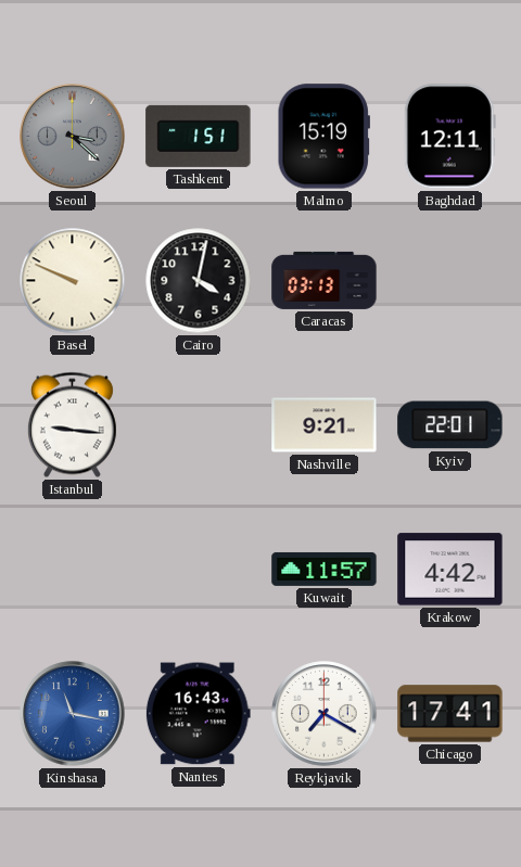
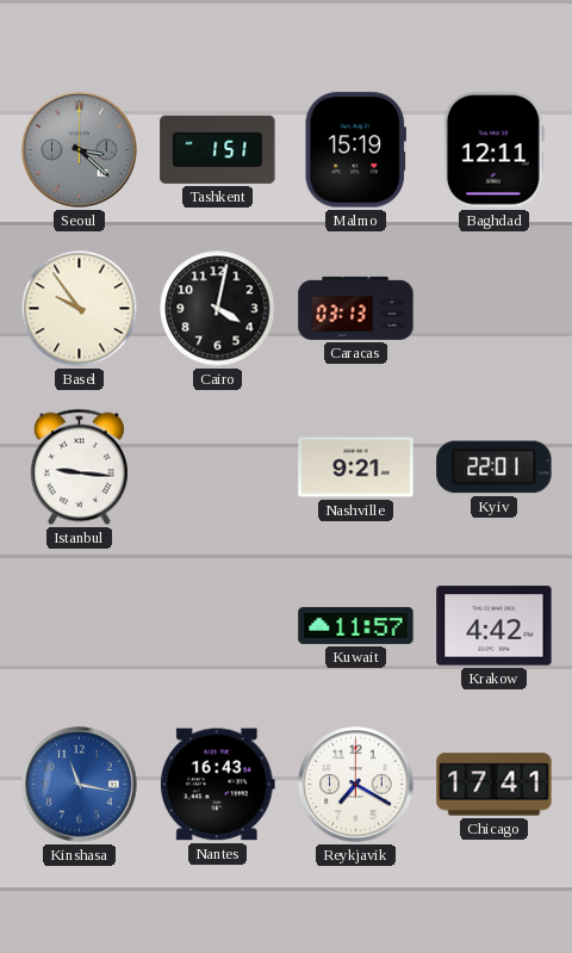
Basel: 9:49 -> 9:54 (80, 309)
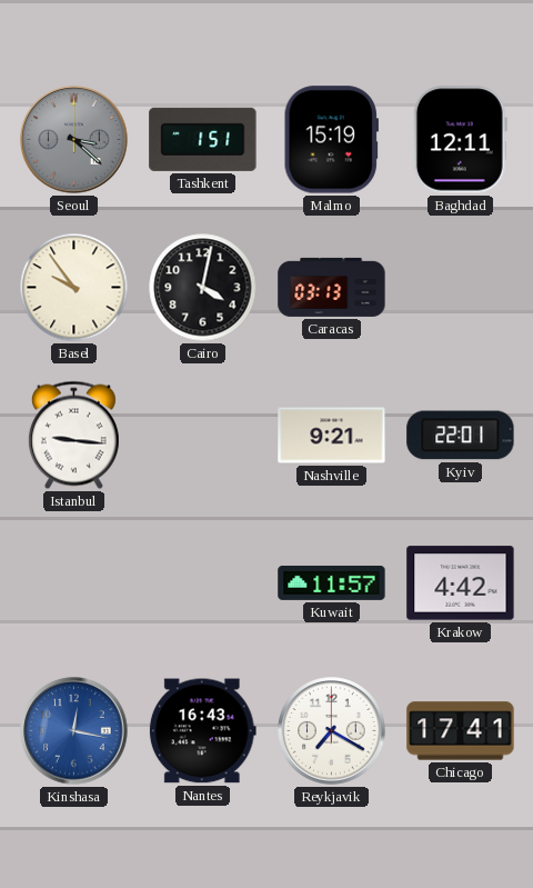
Kinshasa: 11:17 -> 12:17 (74, 731)
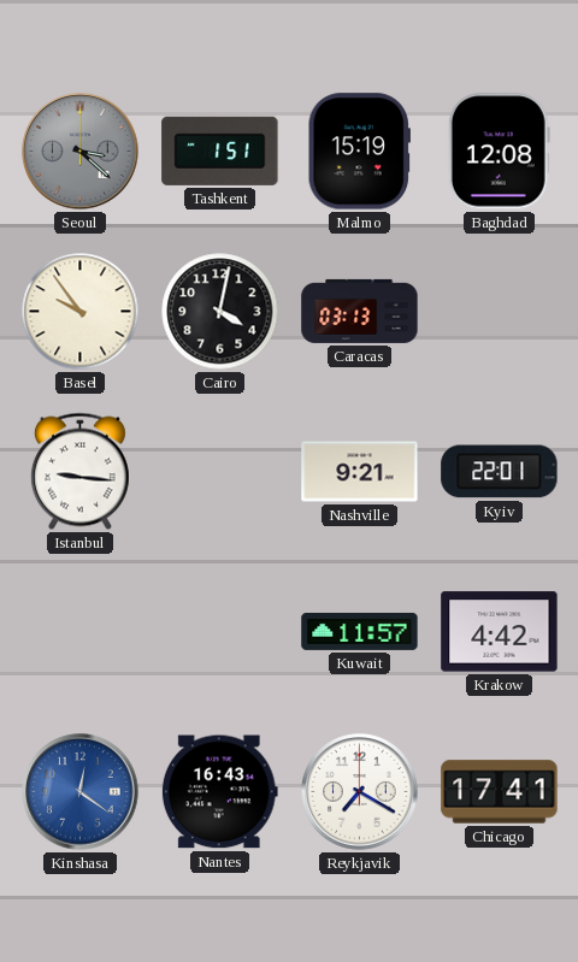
Baghdad: 12:11 -> 12:08 (499, 152)
Kinshasa: 12:17 -> 12:21 (81, 792)
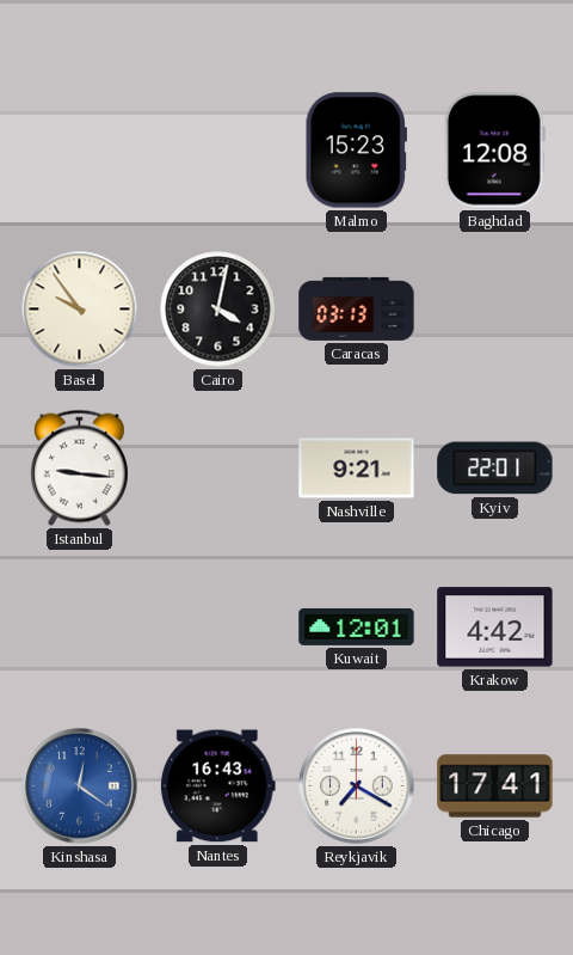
Seoul: 3:22 -> none (81, 152)
Tashkent: 1:51 -> none (220, 151)
Malmo: 15:19 -> 15:23 (356, 151)
Kuwait: 11:57 -> 12:01 (357, 626)
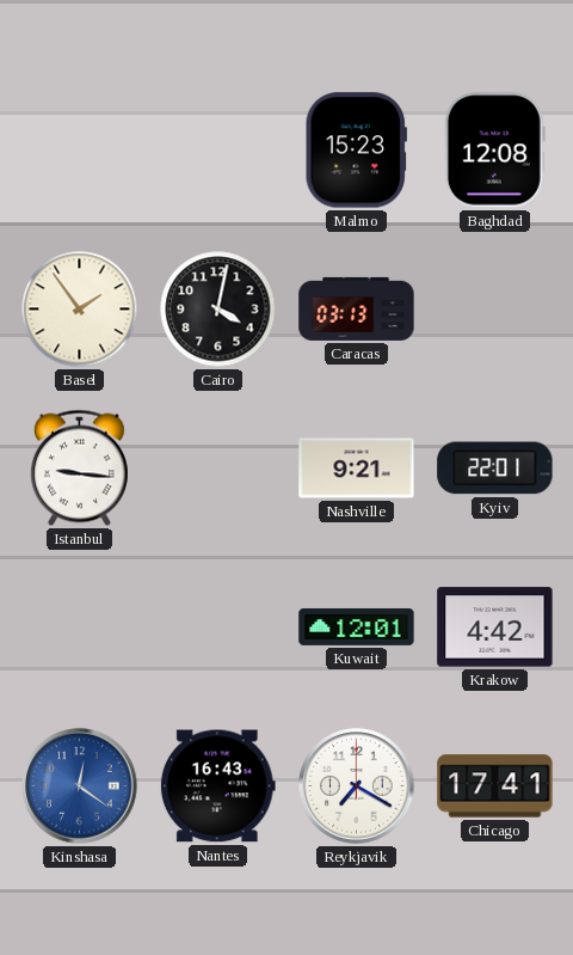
Basel: 9:54 -> 1:54 (80, 310)
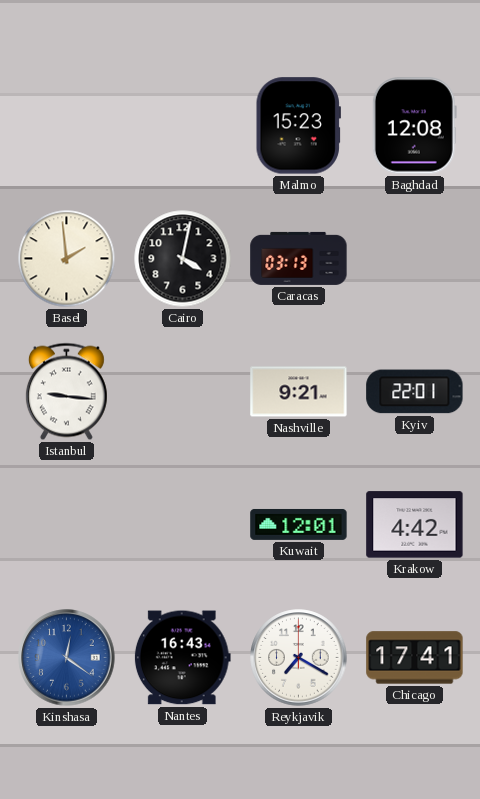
Basel: 1:54 -> 1:59 (67, 259)
